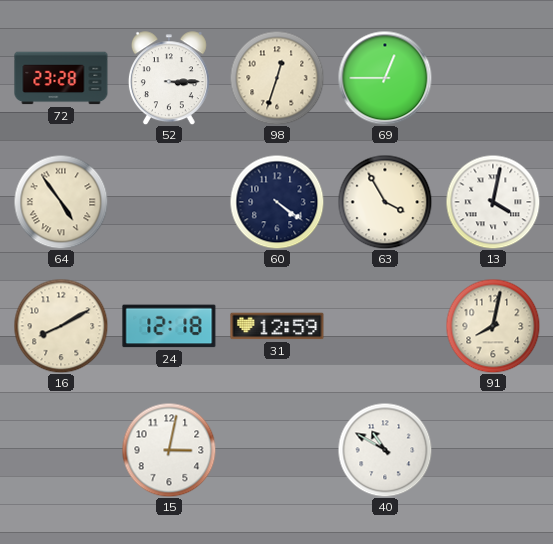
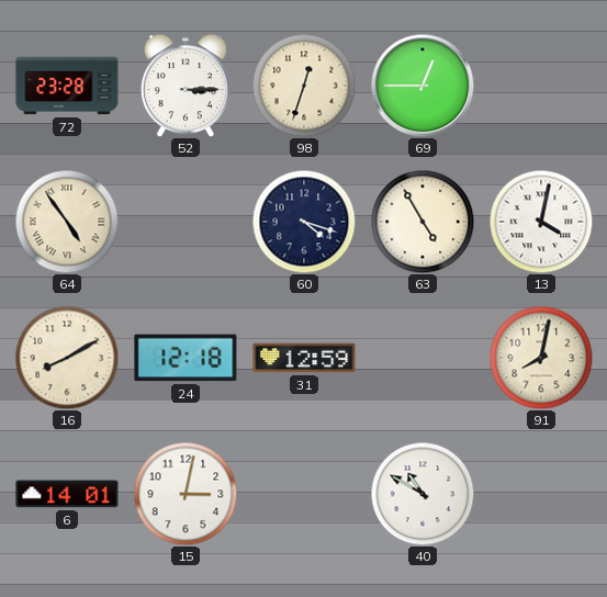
60: 4:21 -> 4:18 (304, 222)
63: 3:55 -> 4:55 (423, 222)
6: none -> 14:01 (67, 494)
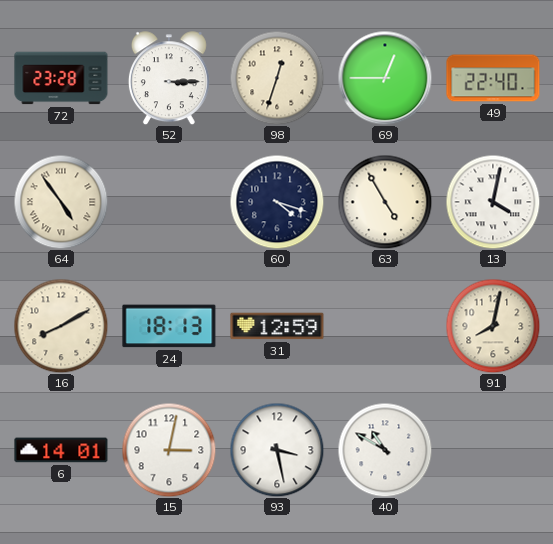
49: none -> 22:40 (493, 78)
24: 12:18 -> 18:13 (169, 326)
93: none -> 3:28 (277, 450)
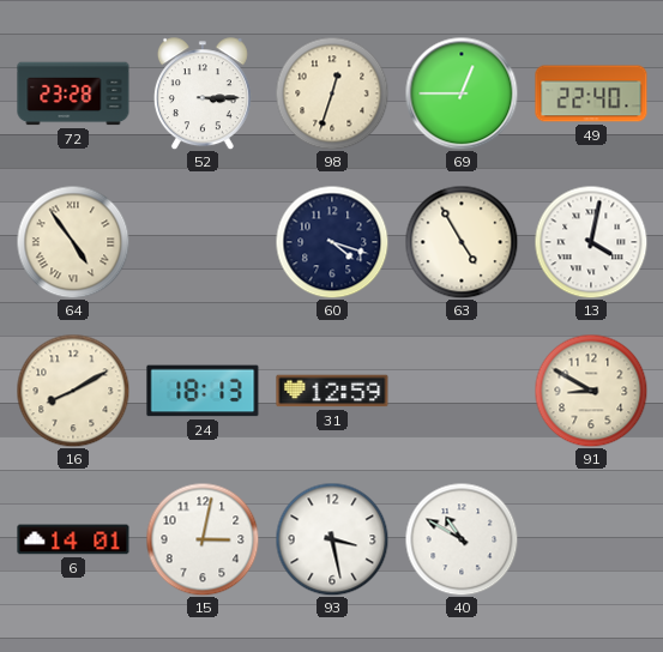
91: 8:02 -> 8:50 (591, 391)
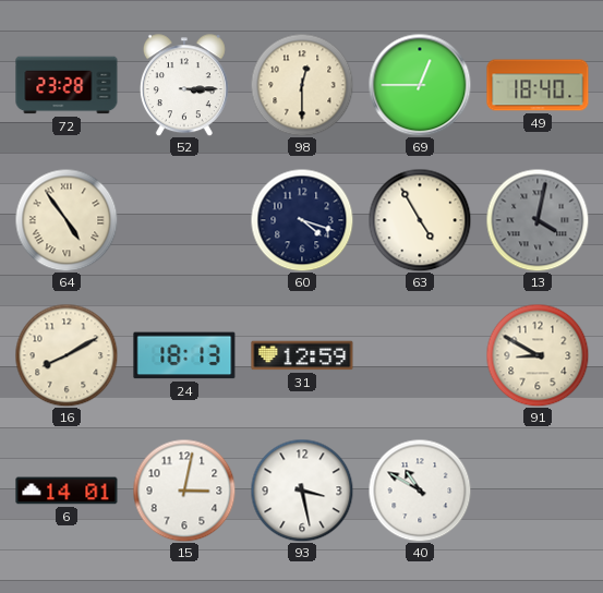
98: 12:33 -> 12:30 (302, 85)
49: 22:40 -> 18:40 (538, 85)
13 dial: white -> grey (538, 220)
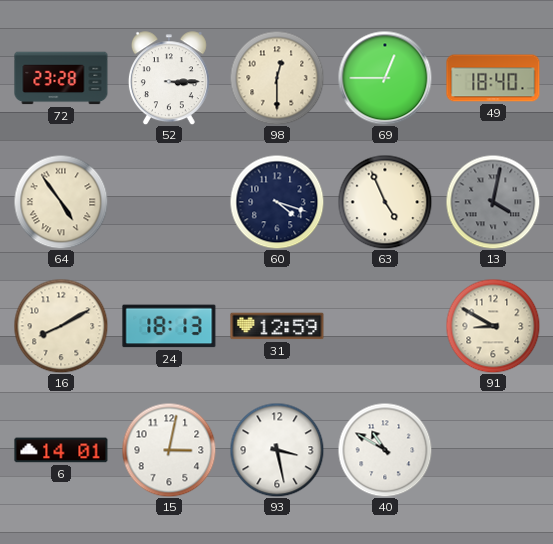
63: 4:55 -> 4:56 (385, 202)
